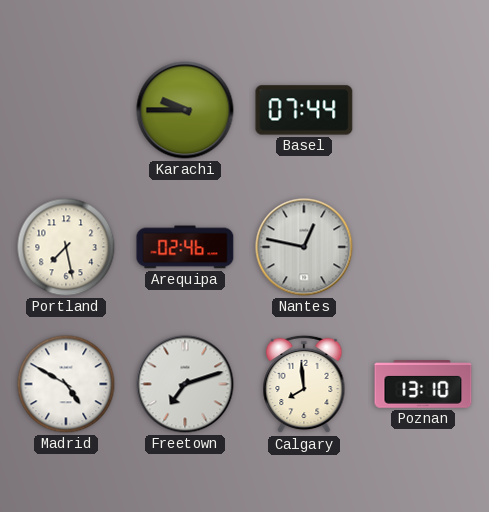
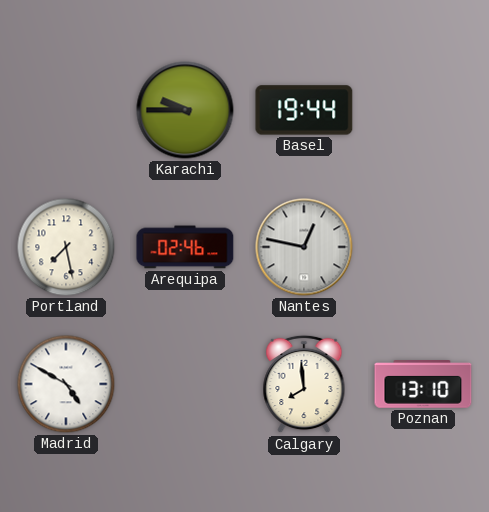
Basel: 07:44 -> 19:44 (304, 110)
Freetown: 7:12 -> none (185, 384)
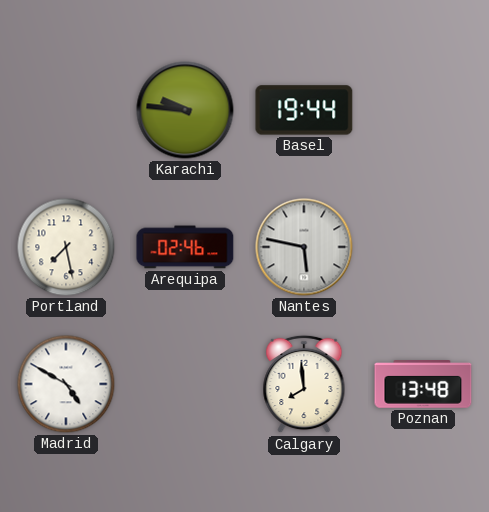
Karachi: 9:45 -> 9:46 (185, 110)
Nantes: 12:47 -> 5:47 (304, 247)
Poznan: 13:10 -> 13:48 (423, 384)
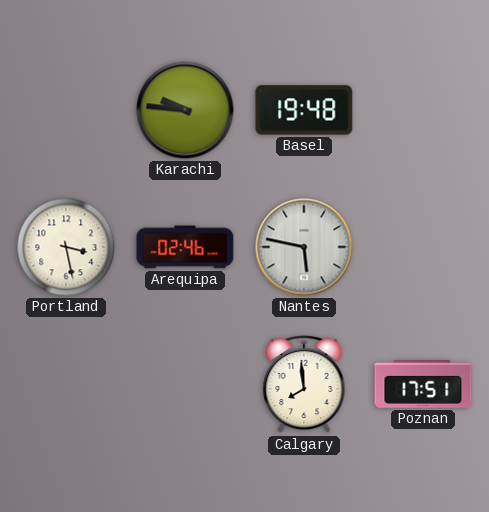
Basel: 19:44 -> 19:48 (304, 110)
Portland: 7:28 -> 3:28 (66, 247)
Madrid: 4:50 -> none (66, 384)
Poznan: 13:48 -> 17:51 (423, 384)
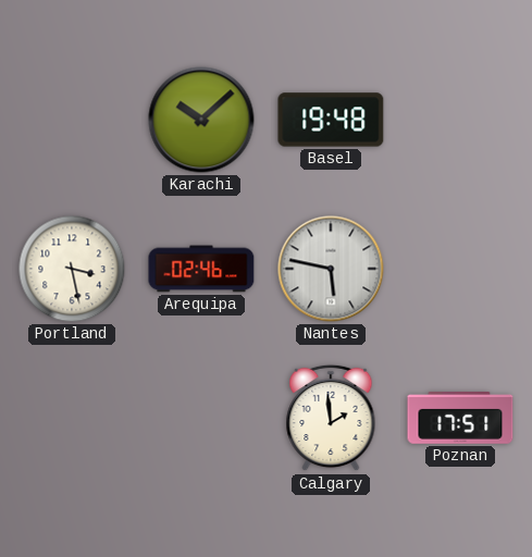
Karachi: 9:46 -> 10:08 (201, 120)
Calgary: 7:59 -> 1:59 (331, 418)
